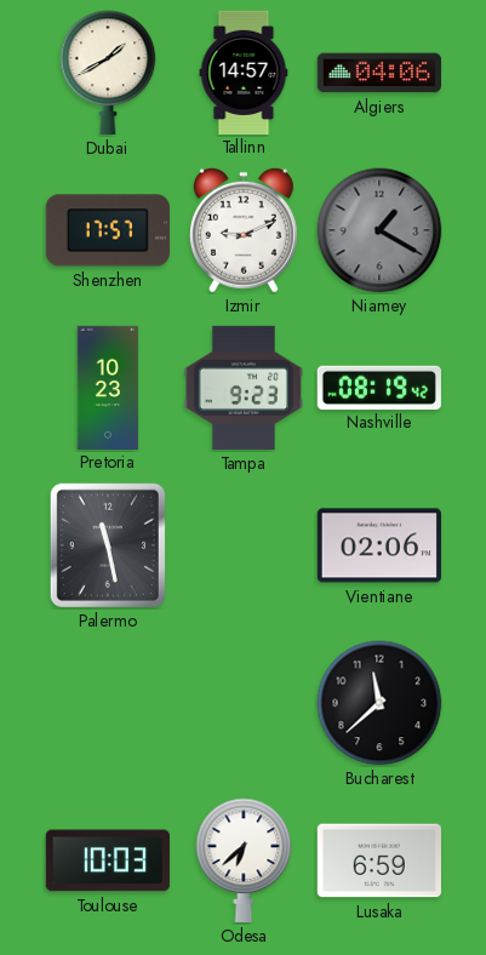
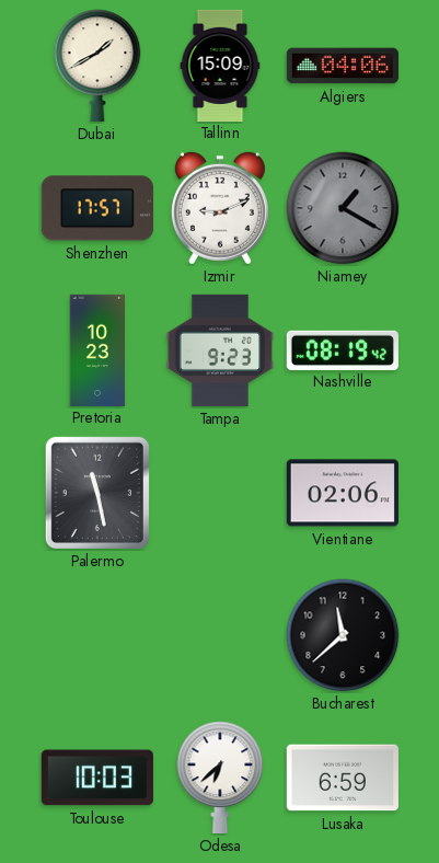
Tallinn: 14:57 -> 15:09 (220, 65)
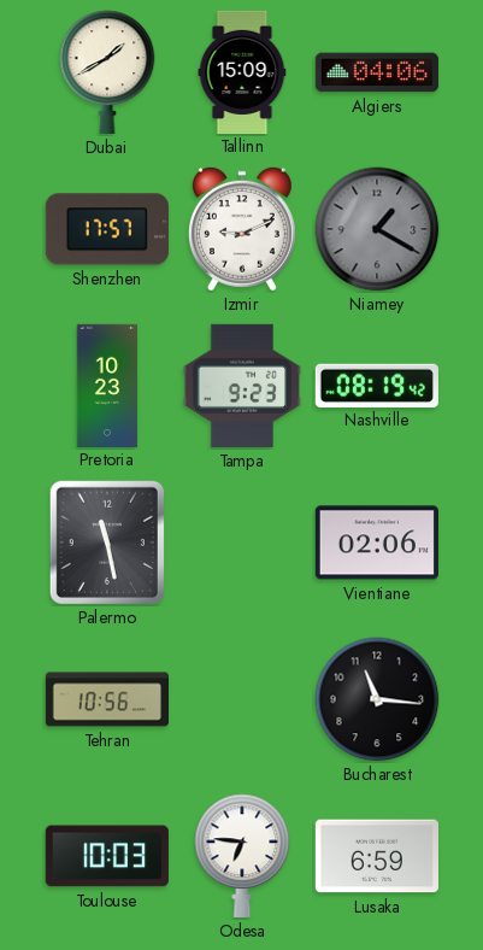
Tehran: none -> 10:56 (106, 699)
Bucharest: 11:38 -> 11:16 (377, 699)
Odesa: 6:38 -> 6:46 (242, 856)
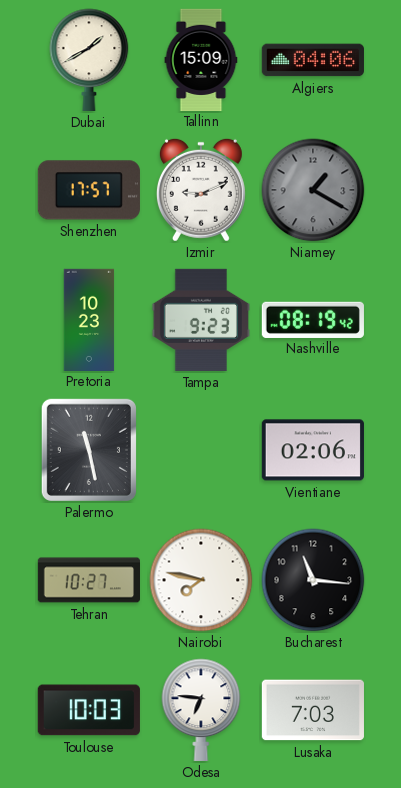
Tehran: 10:56 -> 10:27 (88, 580)
Nairobi: none -> 7:47 (201, 580)
Lusaka: 6:59 -> 7:03 (313, 710)
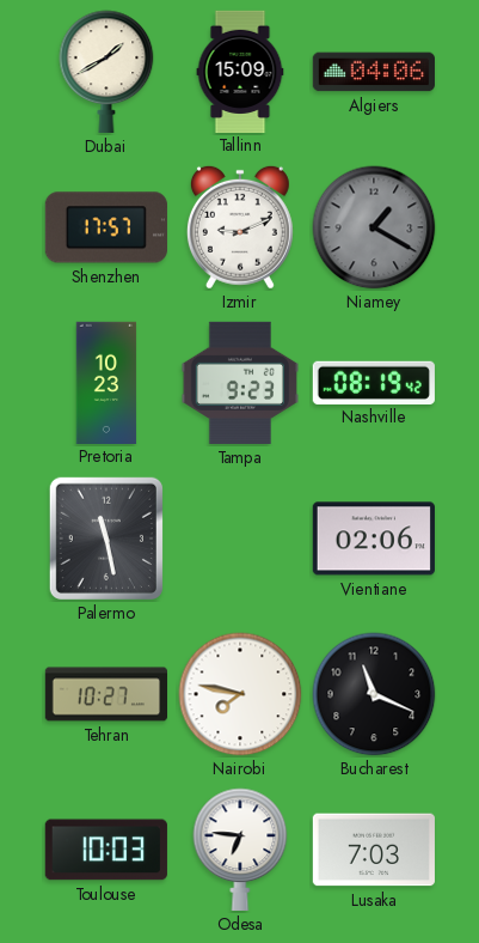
Bucharest: 11:16 -> 11:19 (374, 694)
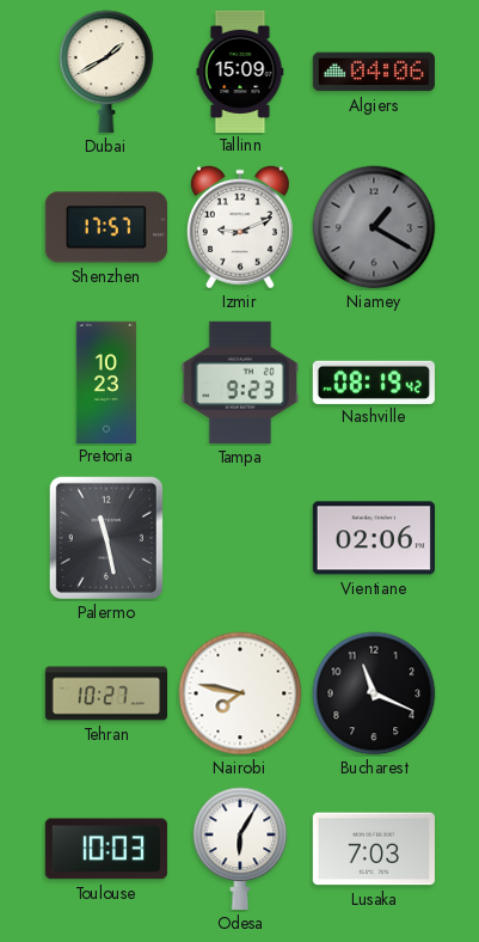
Odesa: 6:46 -> 6:05 (240, 849)
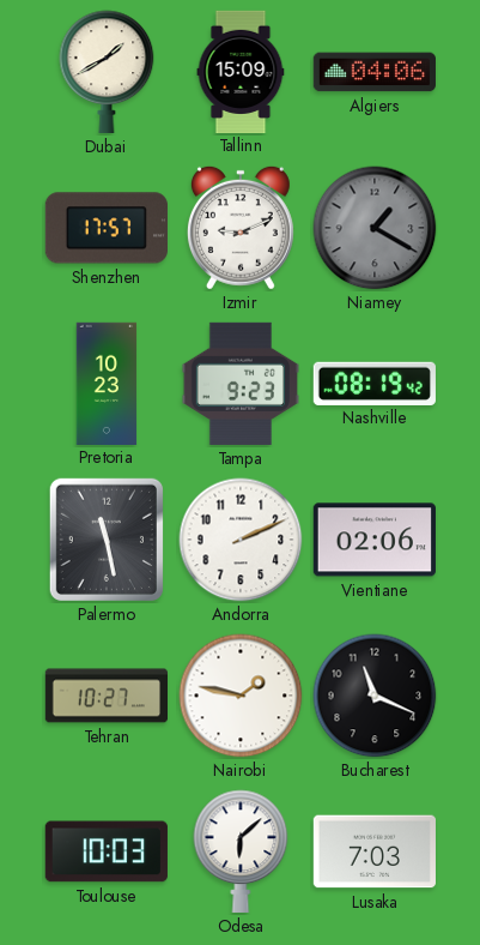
Andorra: none -> 2:11 (241, 540)
Nairobi: 7:47 -> 1:47 (241, 696)
Odesa: 6:05 -> 6:08 (241, 851)
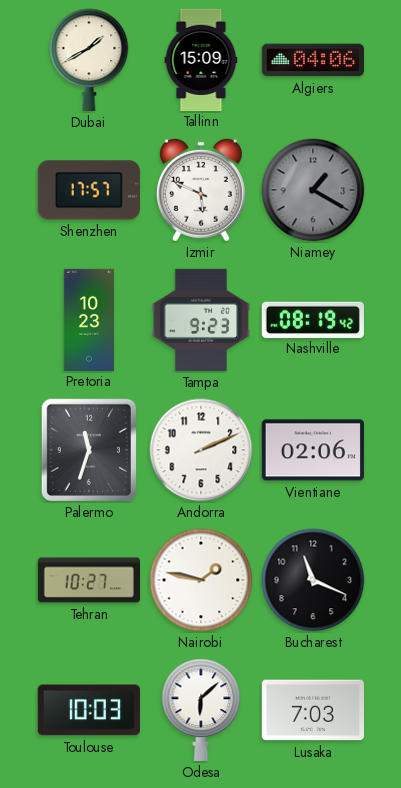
Izmir: 9:11 -> 5:49 (201, 190)
Palermo: 11:28 -> 11:33 (89, 450)
